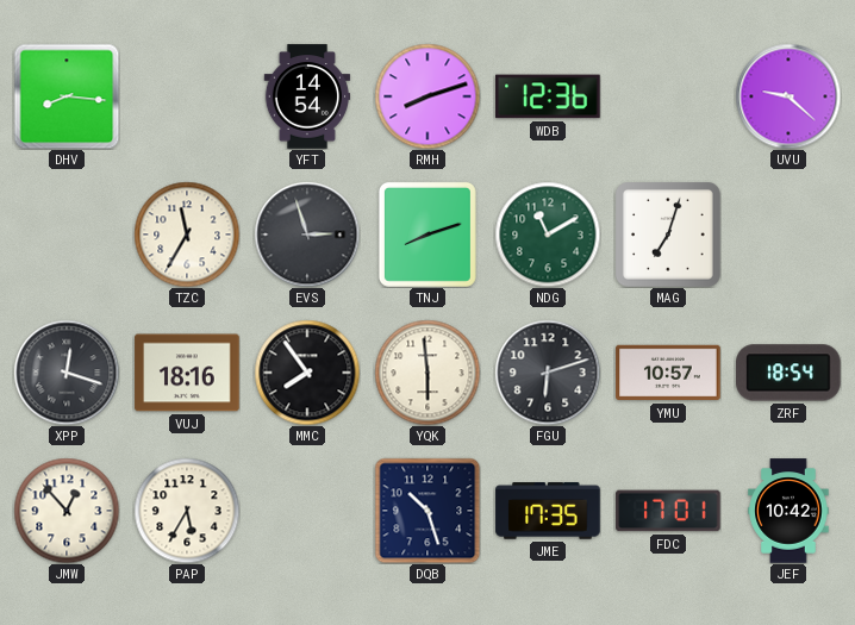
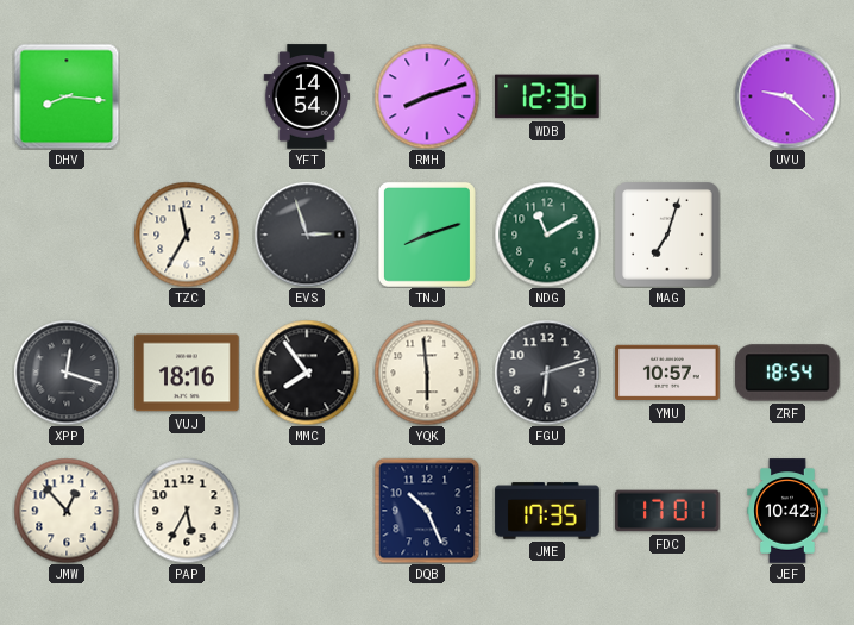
DQB: 10:27 -> 10:26 (427, 511)
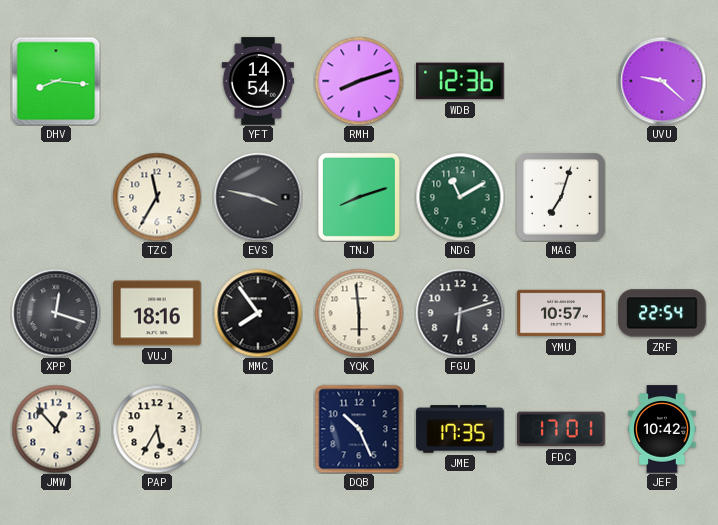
EVS: 2:57 -> 3:47 (258, 197)
ZRF: 18:54 -> 22:54 (662, 313)
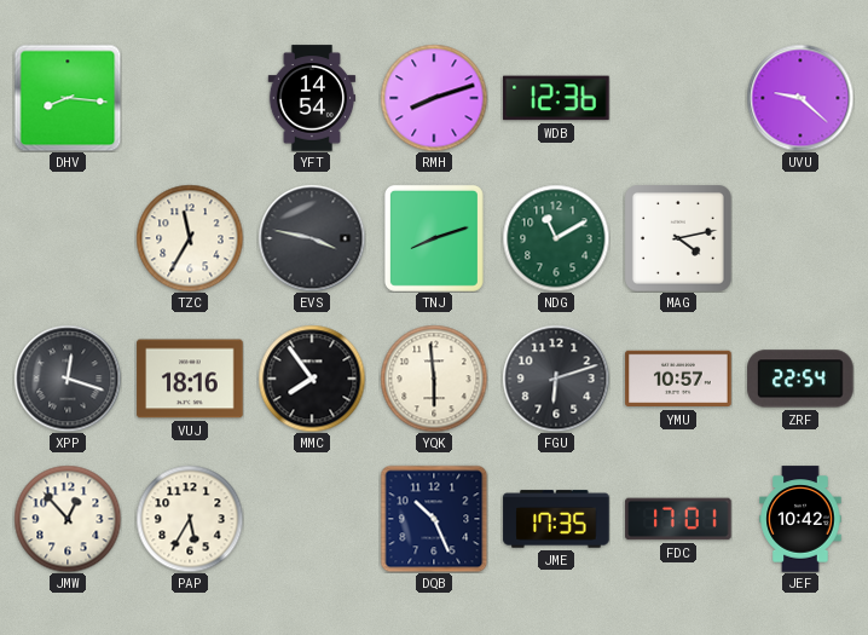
MAG: 7:03 -> 4:13 (679, 239)
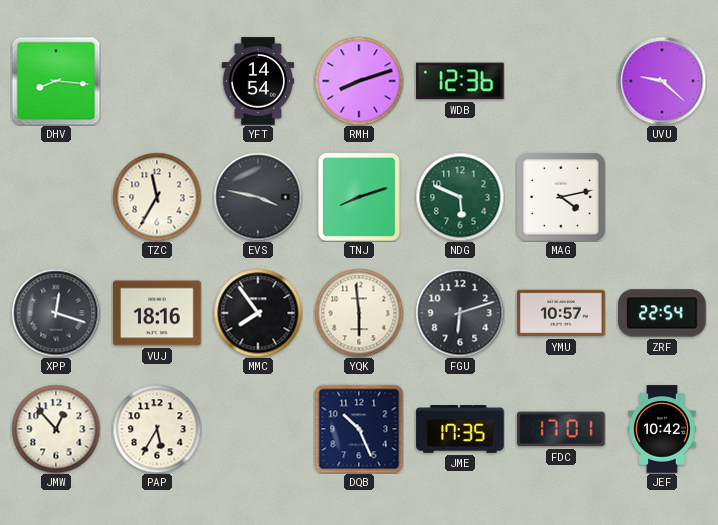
NDG: 11:10 -> 5:49 (460, 197)
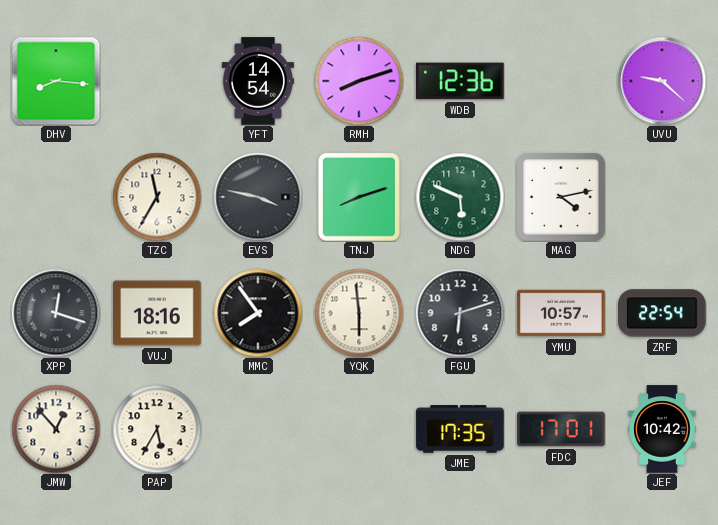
DQB: 10:26 -> none (359, 429)
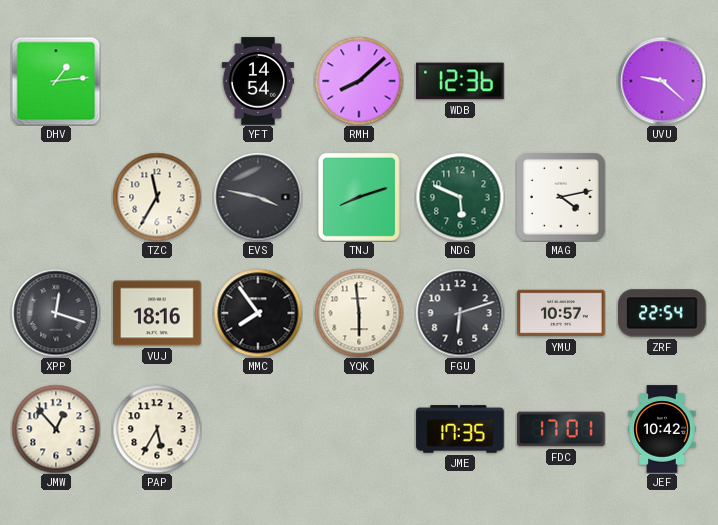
DHV: 8:16 -> 1:14 (56, 81)
RMH: 8:12 -> 8:08 (359, 81)
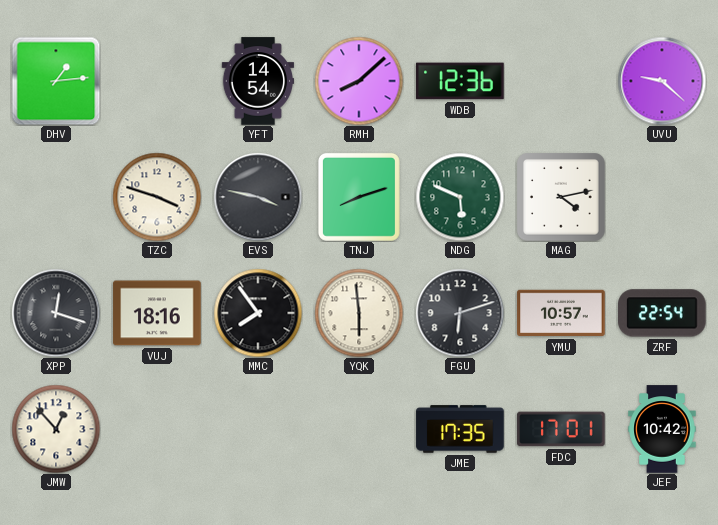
TZC: 11:35 -> 3:48 (157, 197)
PAP: 5:35 -> none (157, 429)
